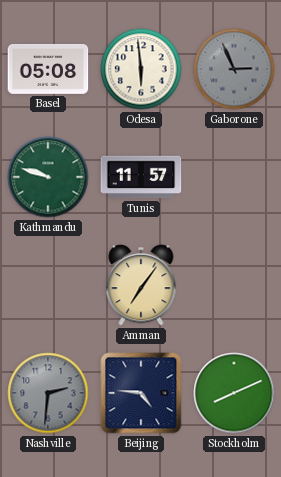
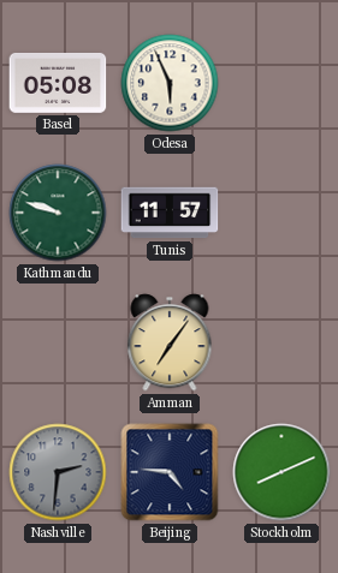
Odesa: 5:59 -> 5:56 (170, 83)
Gaborone: 2:56 -> none (234, 69)
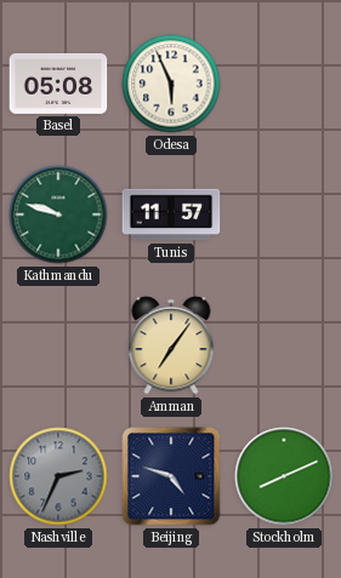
Nashville: 2:31 -> 2:34 (58, 476)
Beijing: 4:46 -> 4:48 (171, 476)
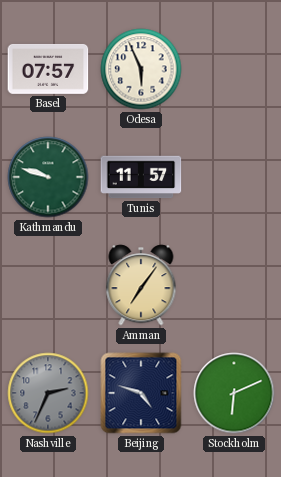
Basel: 05:08 -> 07:57 (48, 69)
Stockholm: 8:11 -> 6:11 (234, 393)
